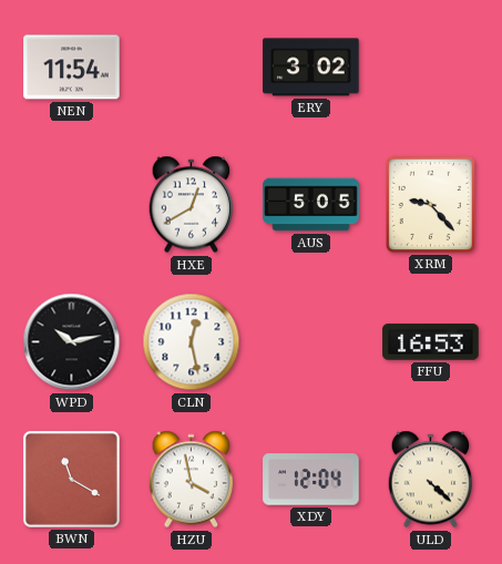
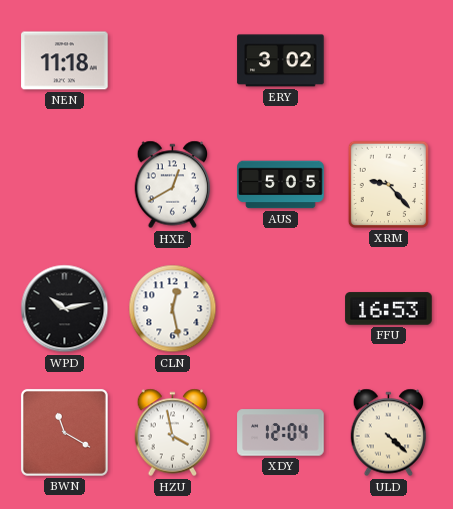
NEN: 11:54 -> 11:18 (65, 61)
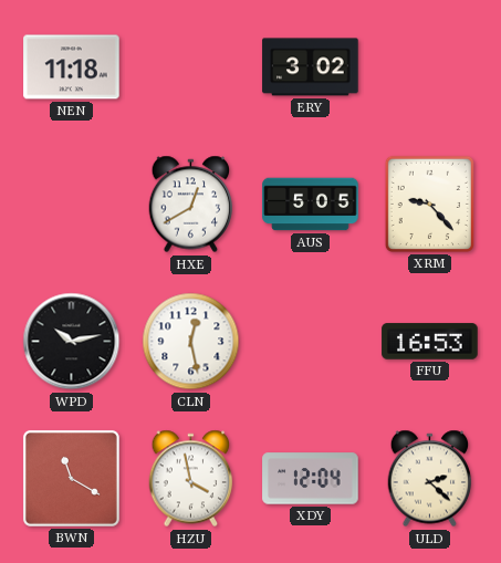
ULD: 4:22 -> 2:22 (430, 479)
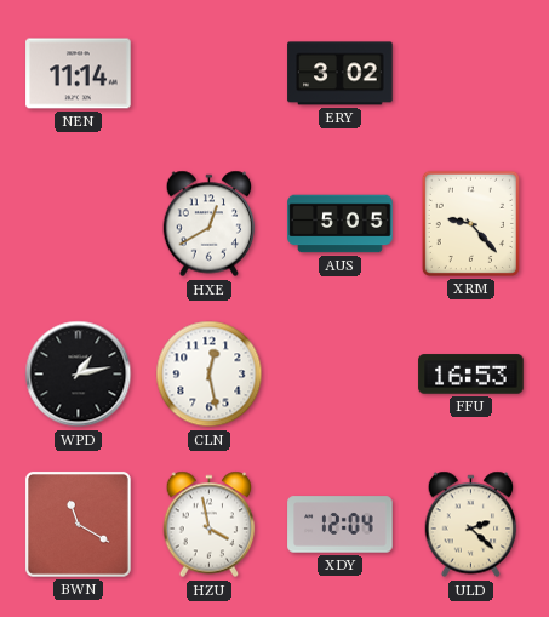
NEN: 11:18 -> 11:14 (79, 74)
WPD: 10:13 -> 1:13 (79, 375)
